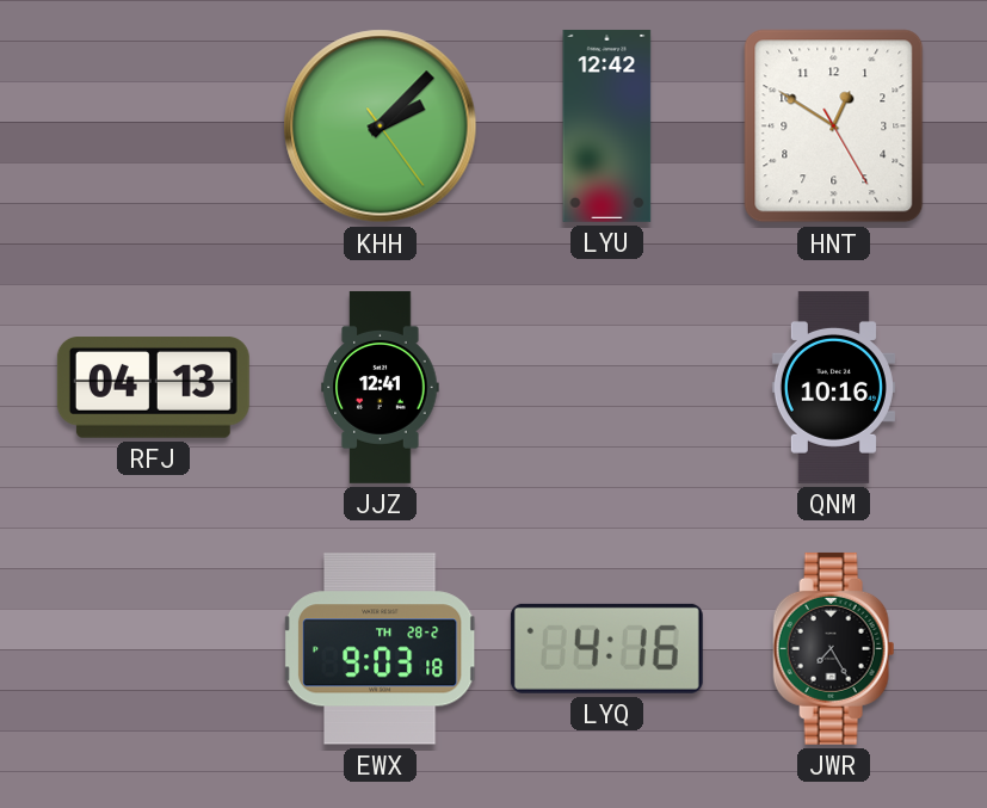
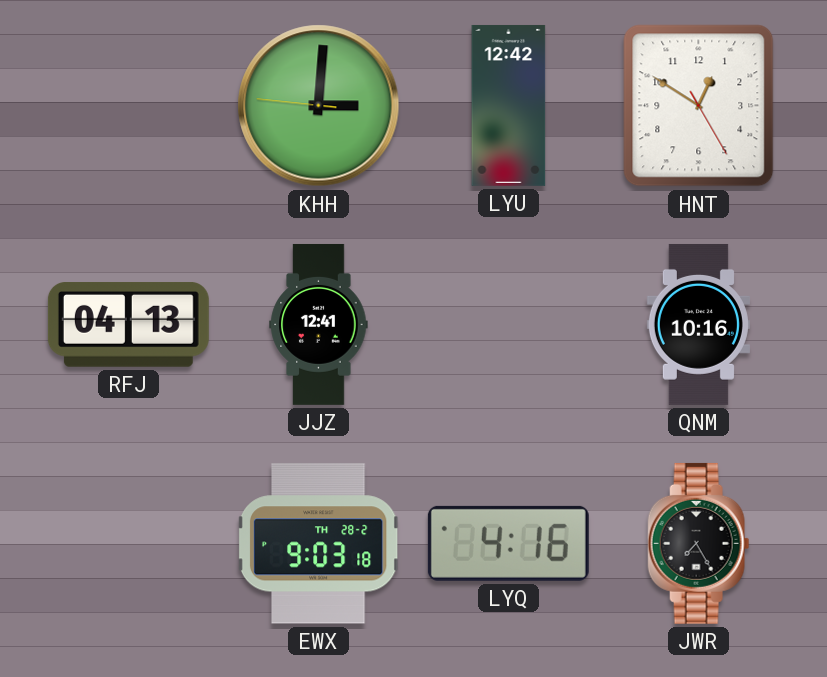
KHH: 2:07 -> 3:00 (319, 106)
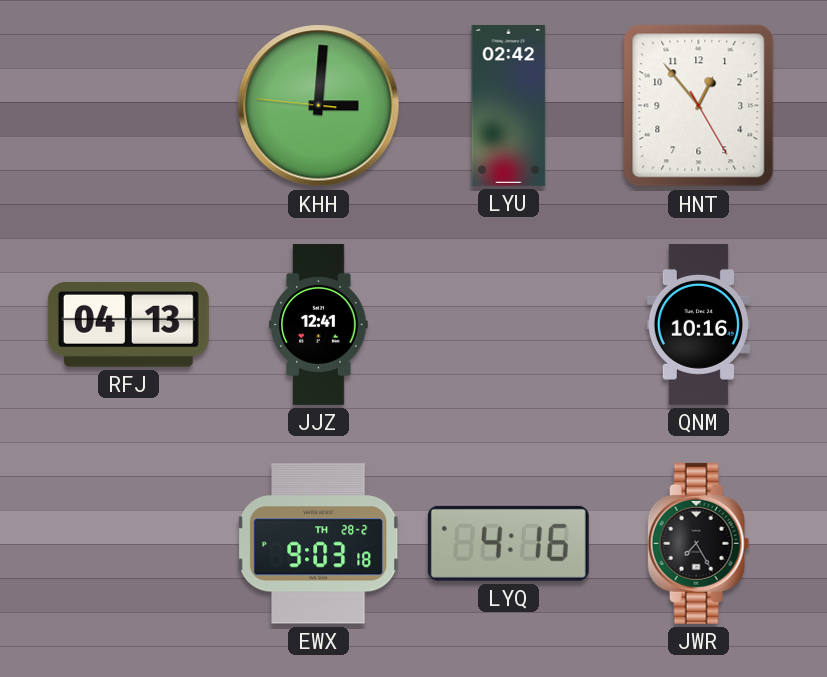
LYU: 12:42 -> 02:42 (509, 105)
HNT: 12:50 -> 12:53 (699, 106)
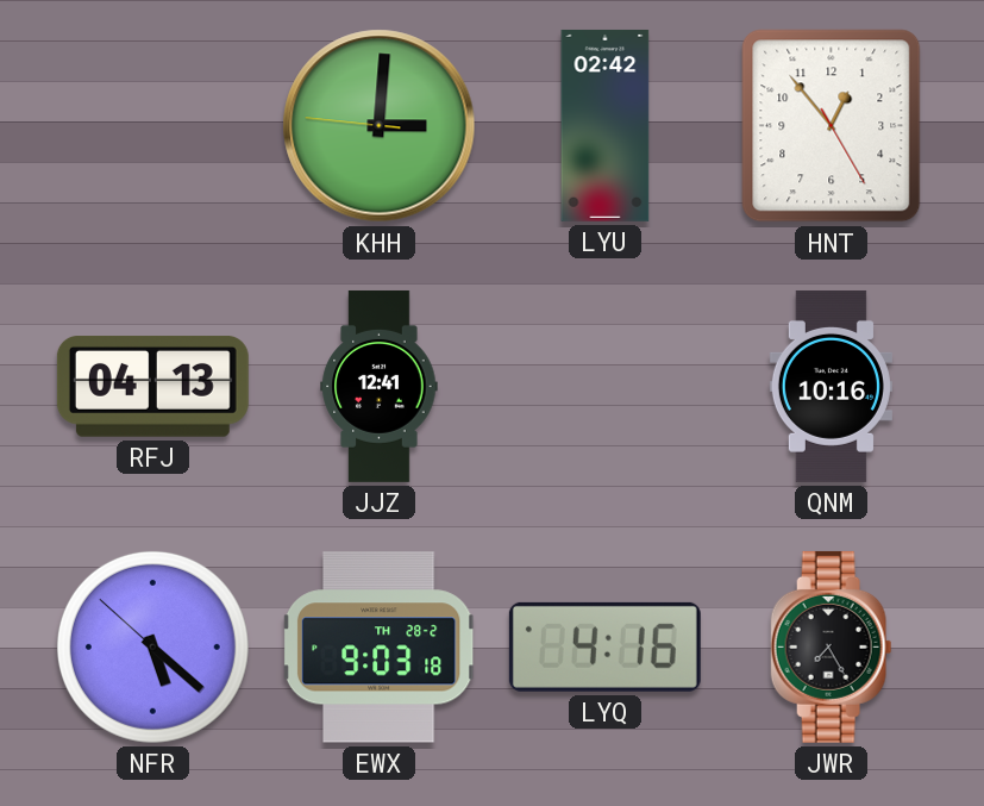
NFR: none -> 5:21 (152, 646)
